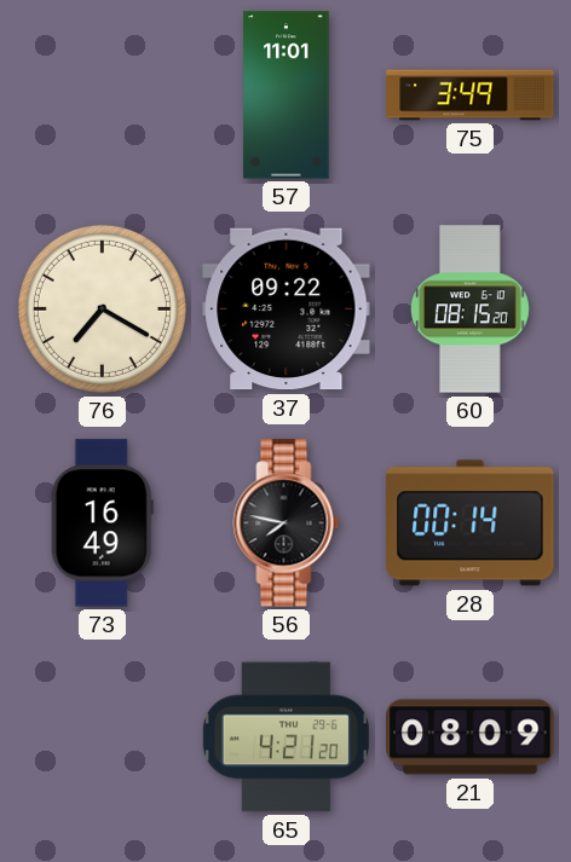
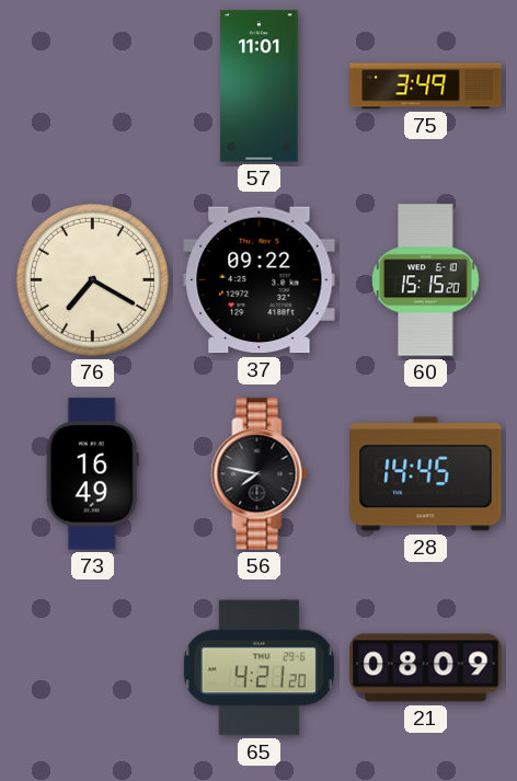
60: 08:15 -> 15:15 (426, 280)
28: 00:14 -> 14:45 (426, 474)
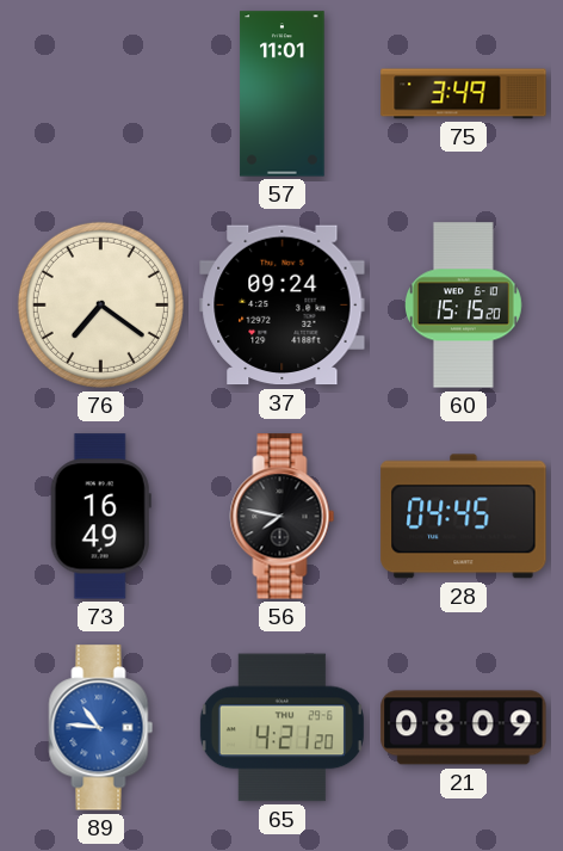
76: 7:20 -> 7:21 (100, 304)
37: 09:22 -> 09:24 (283, 306)
28: 14:45 -> 04:45 (464, 517)
89: none -> 10:46 (101, 728)
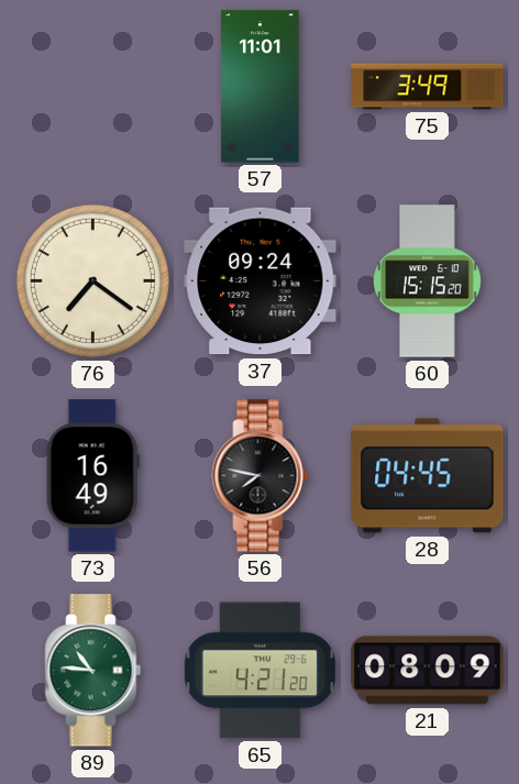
89 dial: blue -> green (93, 671)
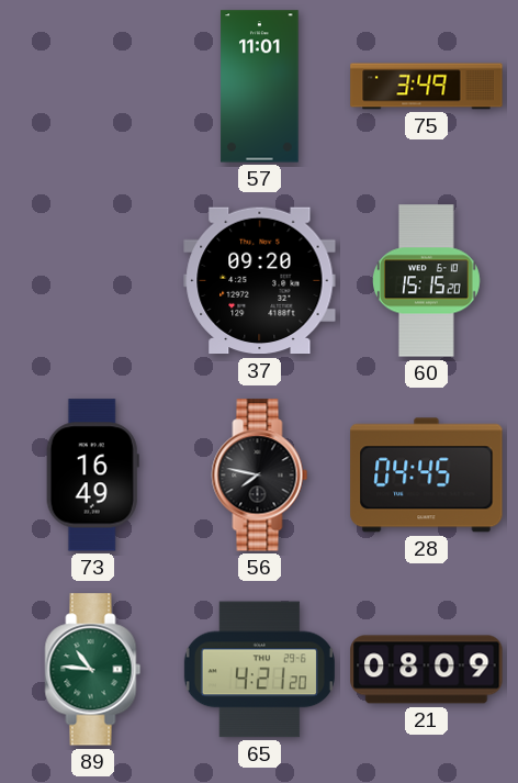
76: 7:21 -> none (92, 280)
37: 09:24 -> 09:20 (260, 281)
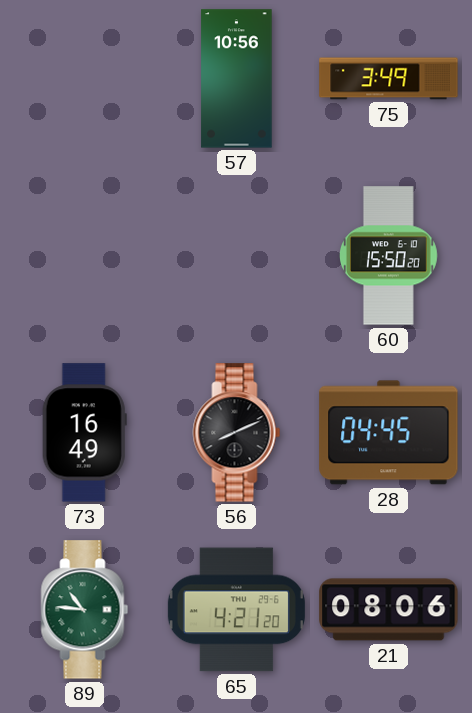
57: 11:01 -> 10:56 (237, 79)
37: 09:20 -> none (260, 281)
60: 15:15 -> 15:50 (389, 256)
56: 7:47 -> 8:11 (237, 433)
21: 08:09 -> 08:06 (389, 610)
